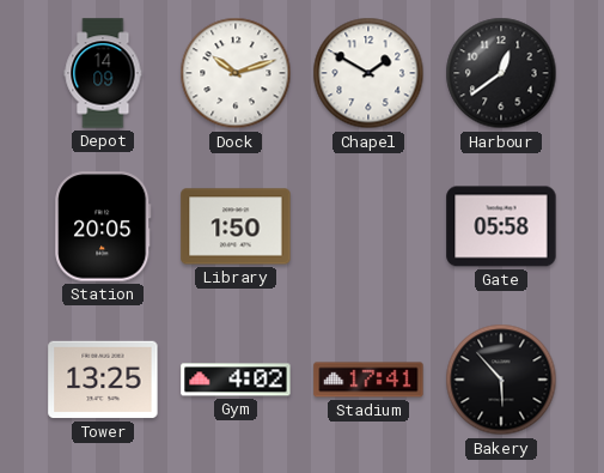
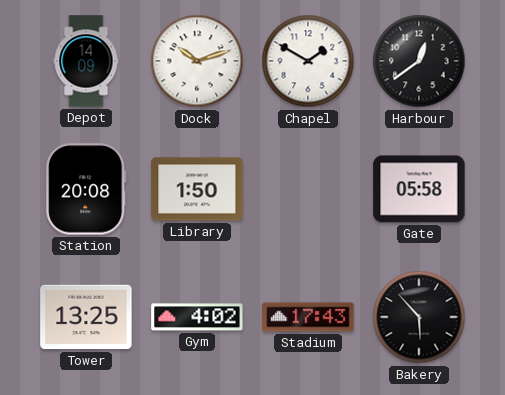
Station: 20:05 -> 20:08 (86, 189)
Stadium: 17:41 -> 17:43 (308, 317)
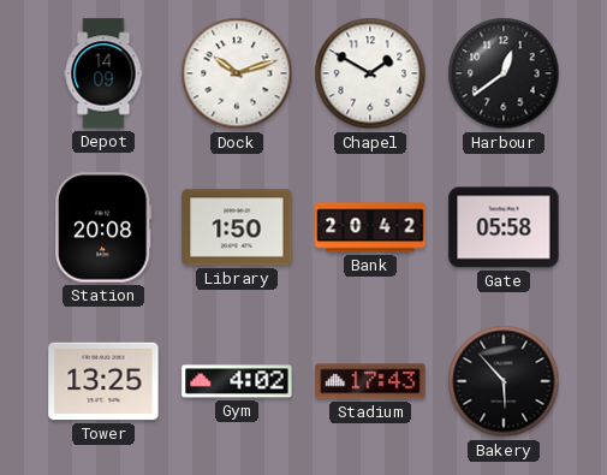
Bank: none -> 20:42 (370, 227)
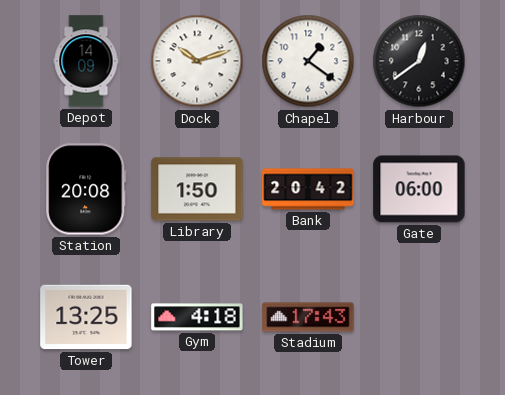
Chapel: 1:50 -> 1:21 (308, 61)
Gate: 05:58 -> 06:00 (419, 189)
Gym: 4:02 -> 4:18 (197, 317)
Bakery: 5:53 -> none (504, 381)
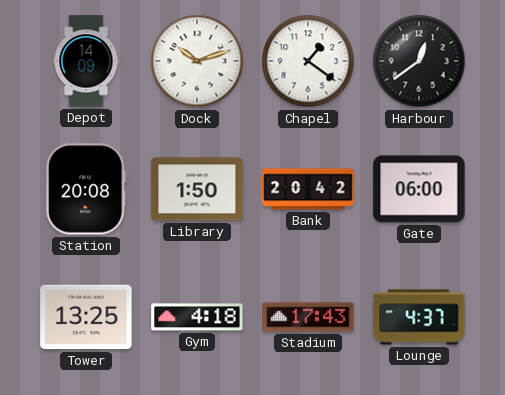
Lounge: none -> 4:37 (419, 317)
